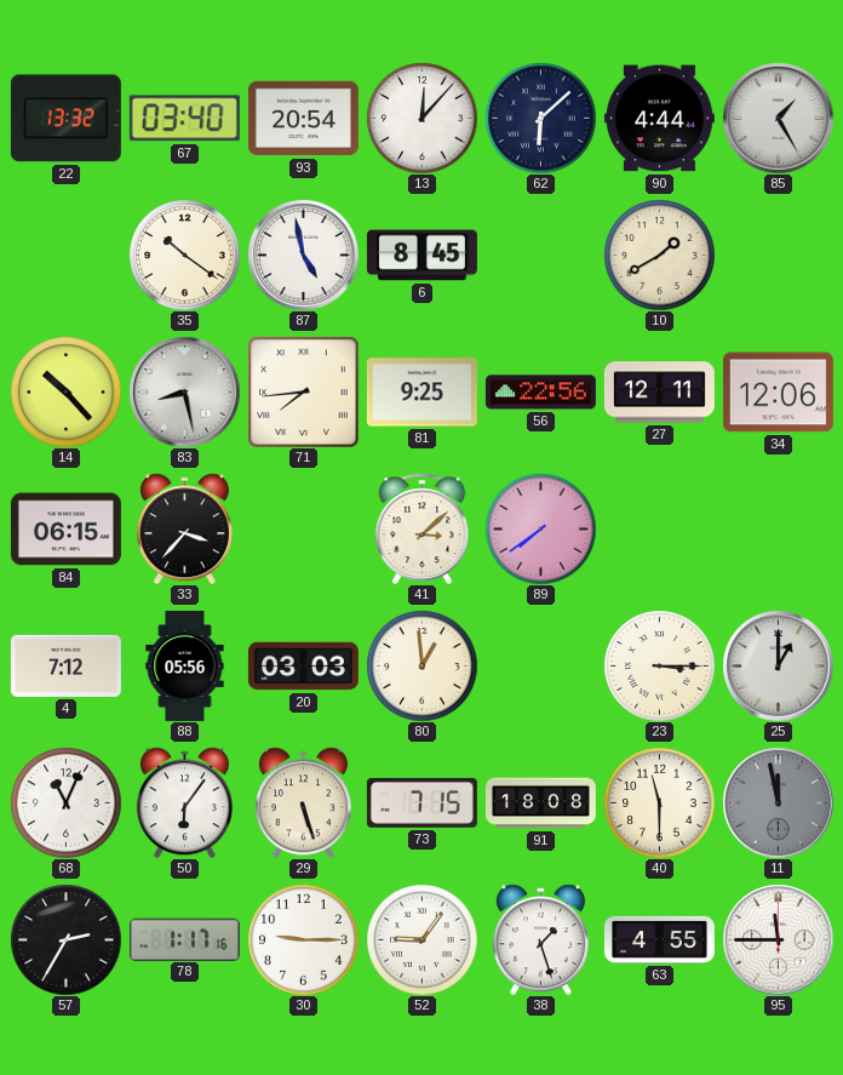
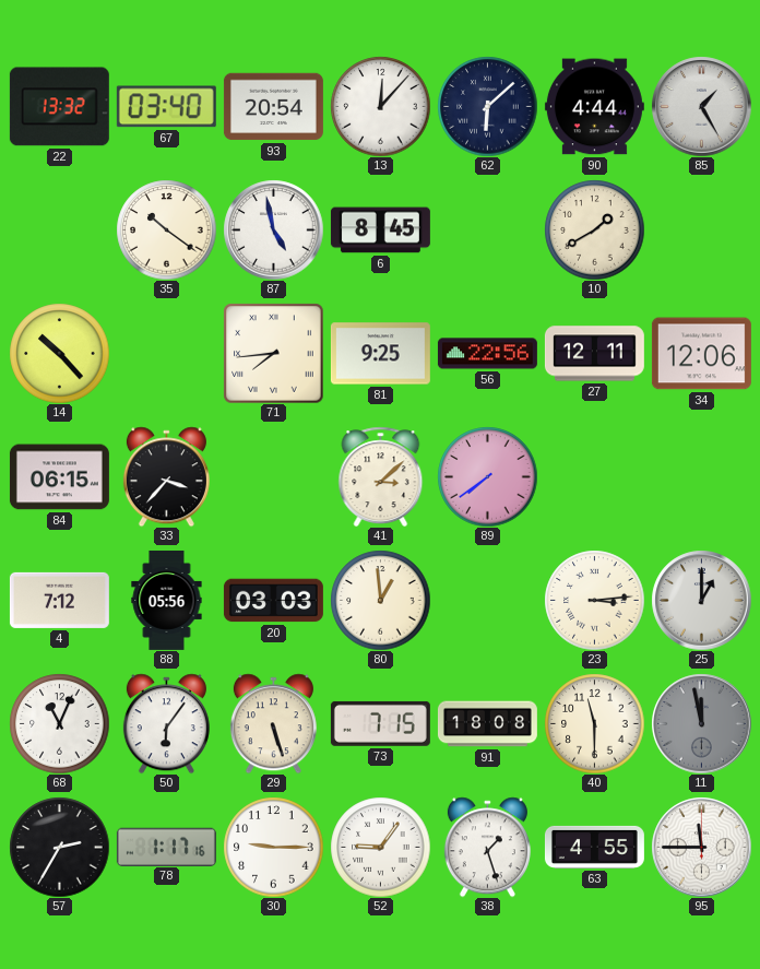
83: 8:28 -> none (184, 391)
23: 3:15 -> 3:14 (594, 600)
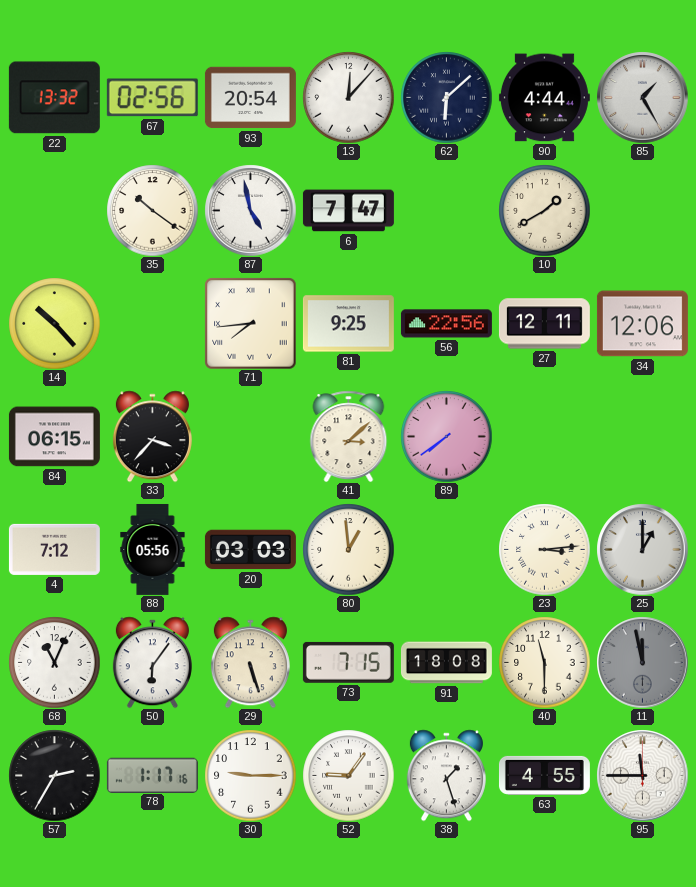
67: 03:40 -> 02:56 (152, 98)
6: 8:45 -> 7:47 (348, 211)
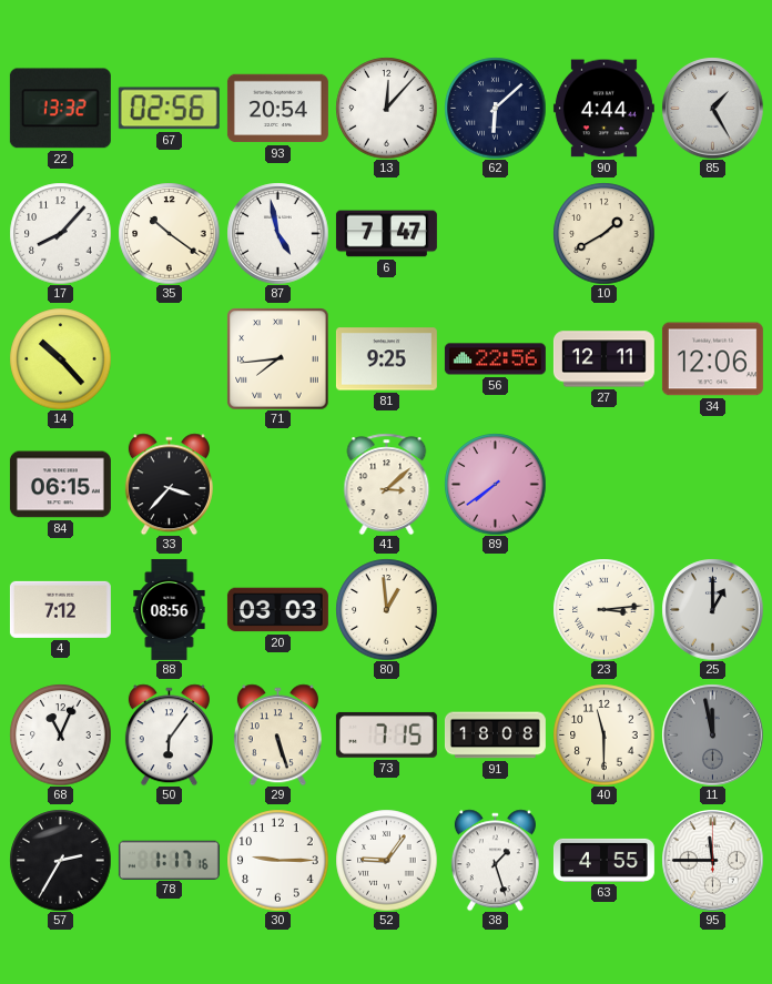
17: none -> 8:07 (60, 233)
88: 05:56 -> 08:56 (170, 609)
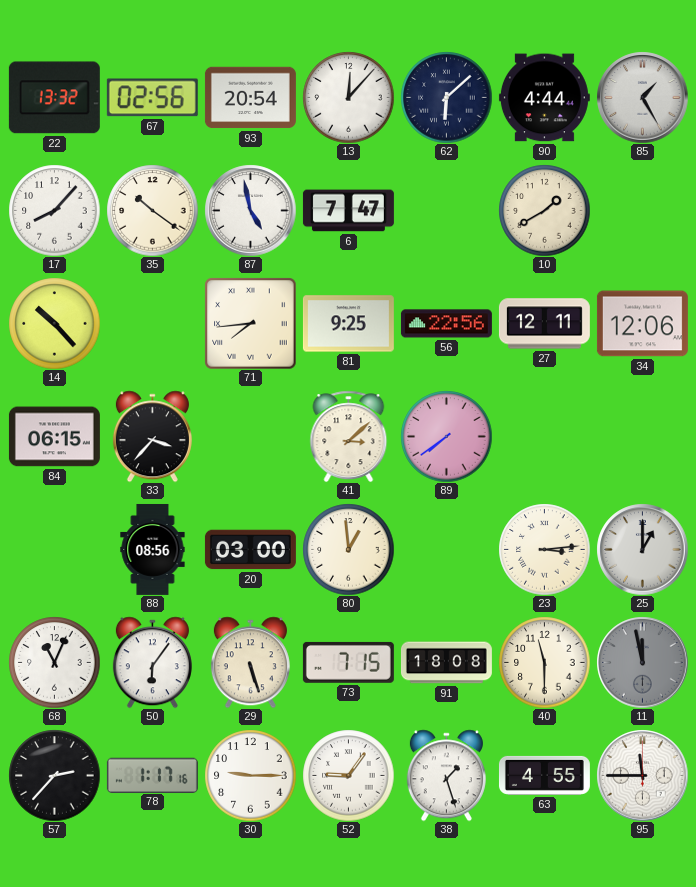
4: 7:12 -> none (60, 609)
20: 03:03 -> 03:00 (250, 550)
57: 2:35 -> 2:37 (54, 775)
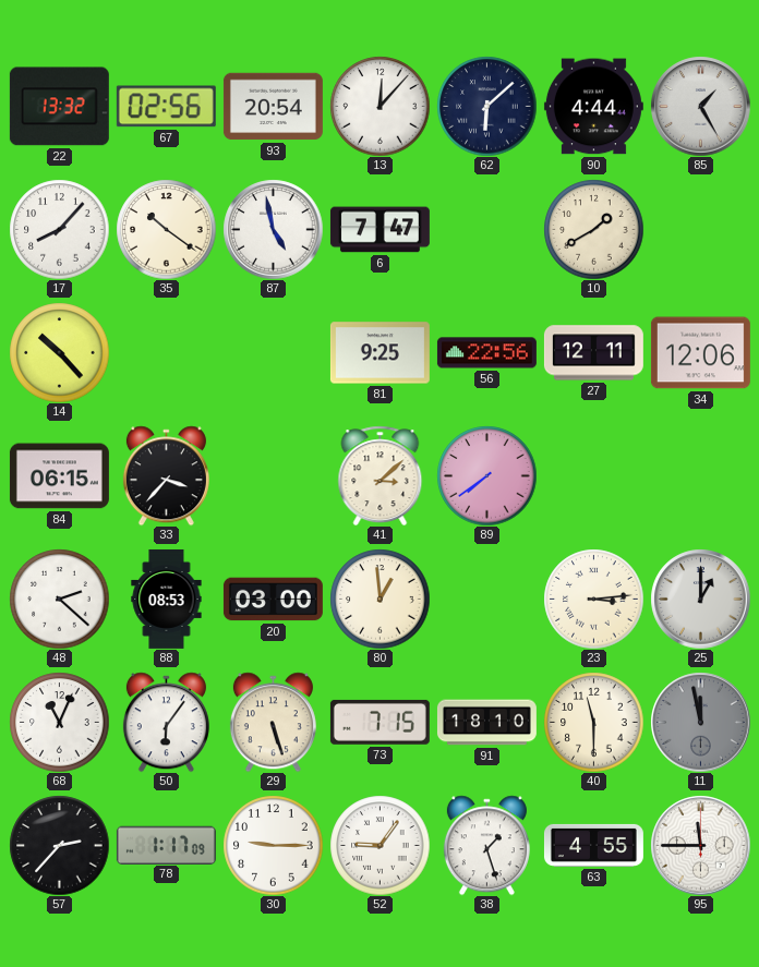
71: 7:44 -> none (250, 323)
48: none -> 2:22 (59, 599)
88: 08:56 -> 08:53 (167, 599)
91: 18:08 -> 18:10 (486, 723)
78: 1:17:16 -> 1:17:09 (166, 845)
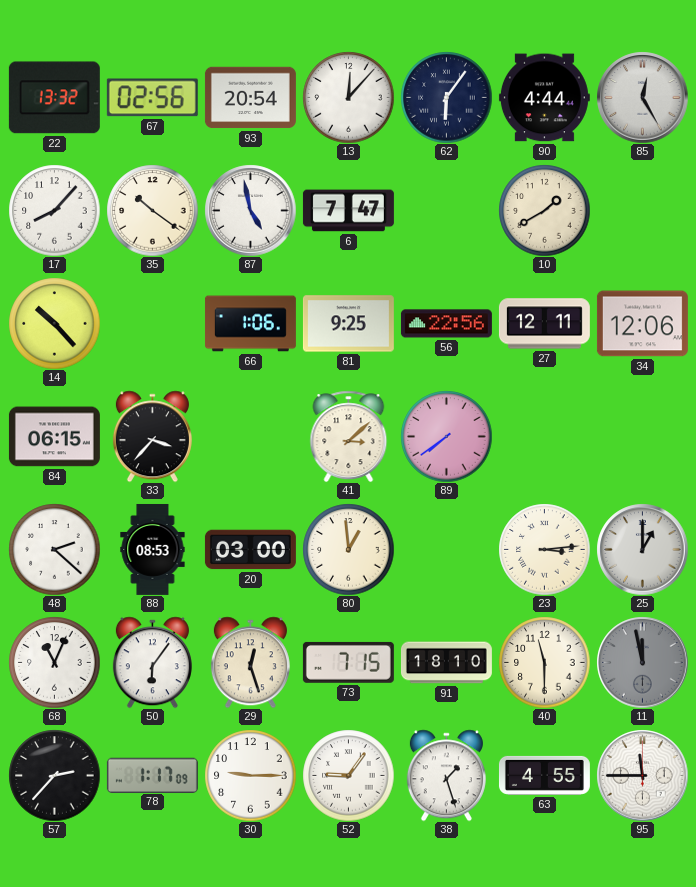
62: 6:08 -> 6:06 (446, 97)
85: 1:25 -> 12:25 (642, 97)
66: none -> 1:06 (250, 324)
29: 5:27 -> 12:27 (250, 662)
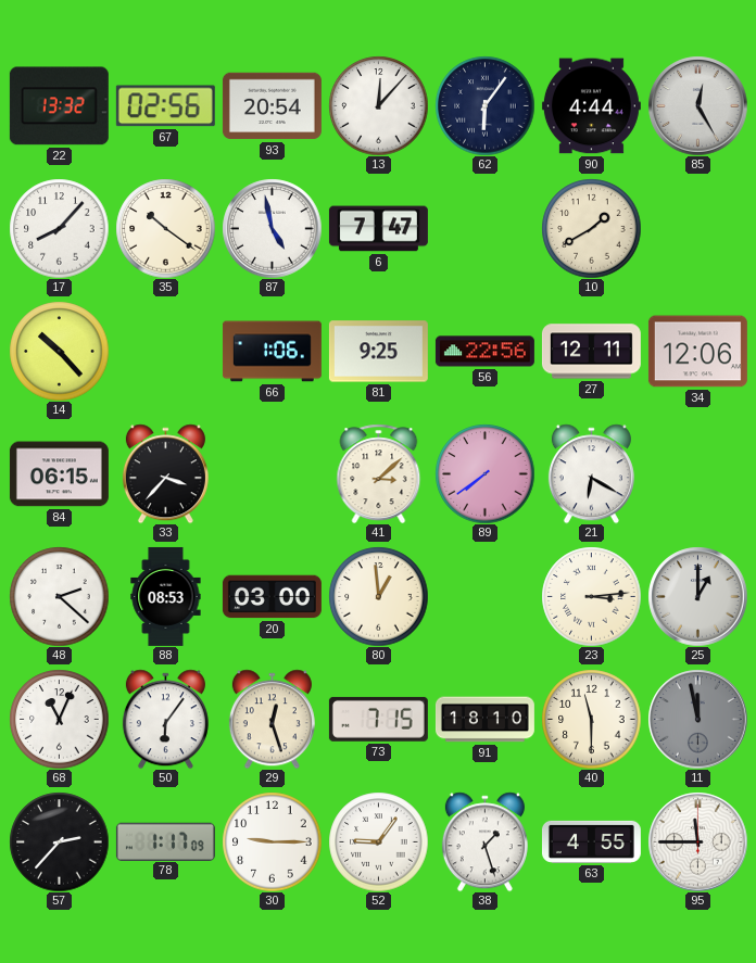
21: none -> 6:20 (591, 473)
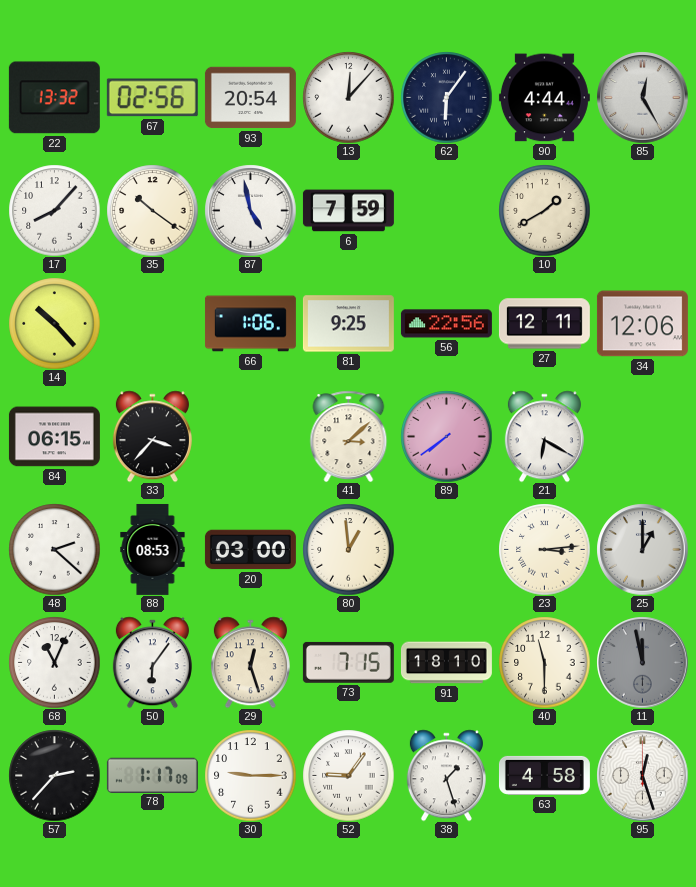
6: 7:47 -> 7:59 (348, 211)
63: 4:55 -> 4:58 (544, 775)
95: 11:45 -> 12:27 (642, 775)
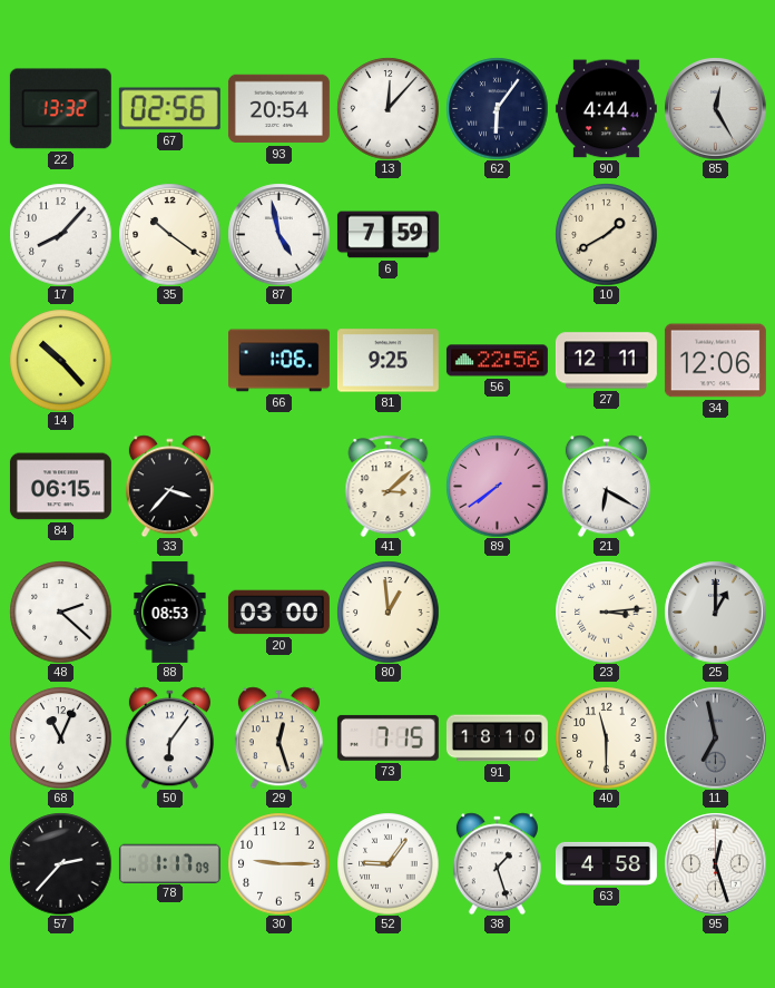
11: 11:58 -> 6:58 (715, 737)
